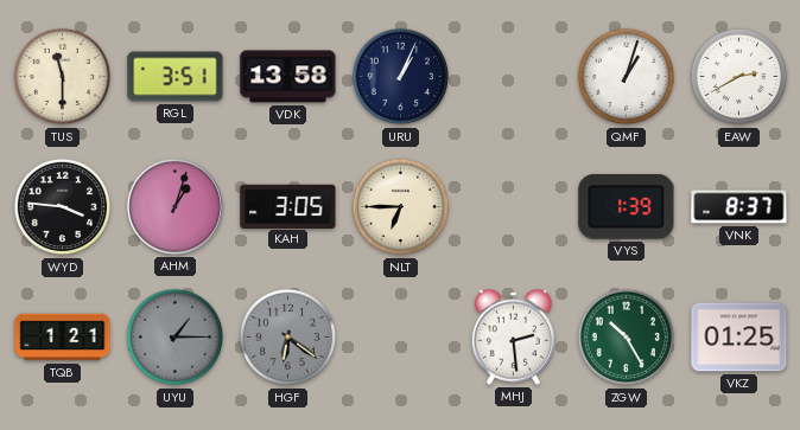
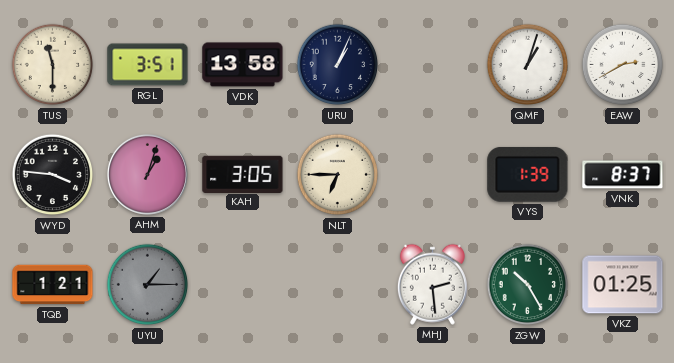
HGF: 6:21 -> none (288, 338)
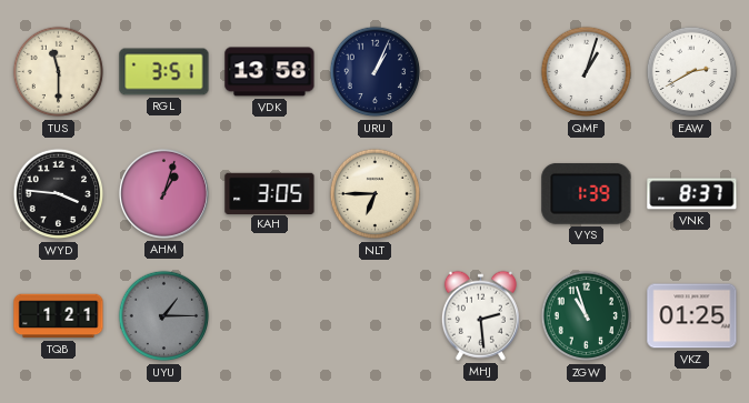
ZGW: 10:25 -> 10:57 (587, 316)
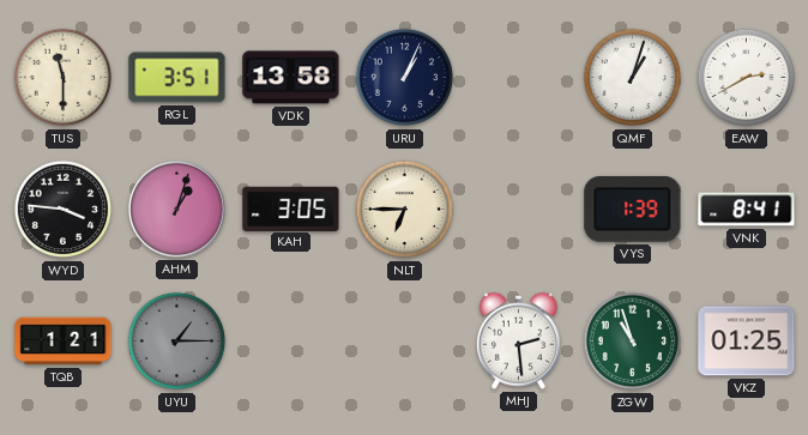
VNK: 8:37 -> 8:41 (747, 210)
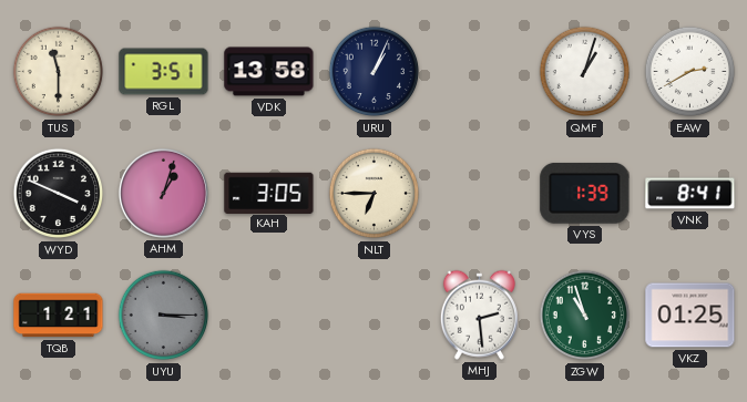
WYD: 3:46 -> 3:49 (59, 194)
UYU: 1:15 -> 3:15 (164, 316)
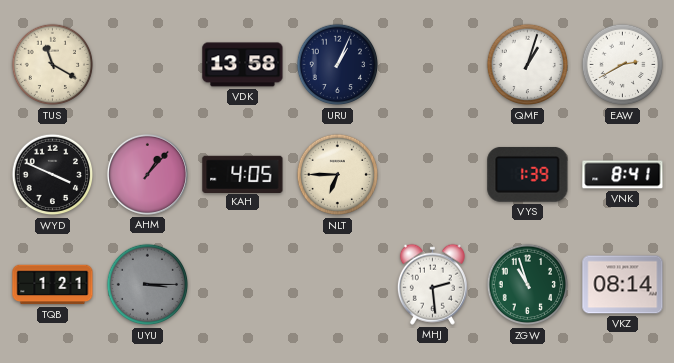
TUS: 11:30 -> 11:20 (53, 65)
RGL: 3:51 -> none (164, 72)
AHM: 1:03 -> 1:07 (147, 174)
KAH: 3:05 -> 4:05 (243, 174)
VKZ: 01:25 -> 08:14 (623, 285)
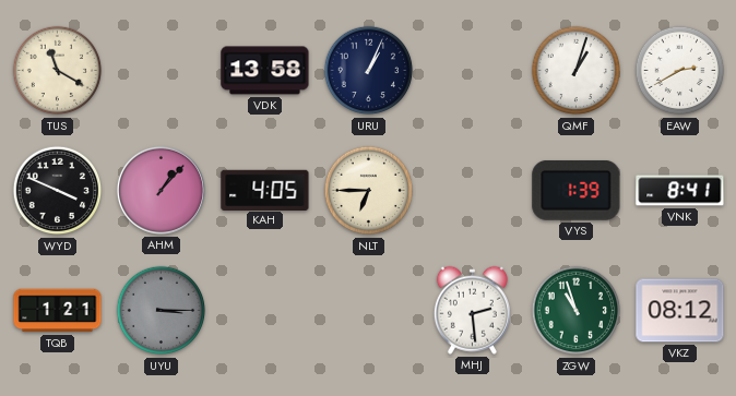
VKZ: 08:14 -> 08:12 (680, 311)
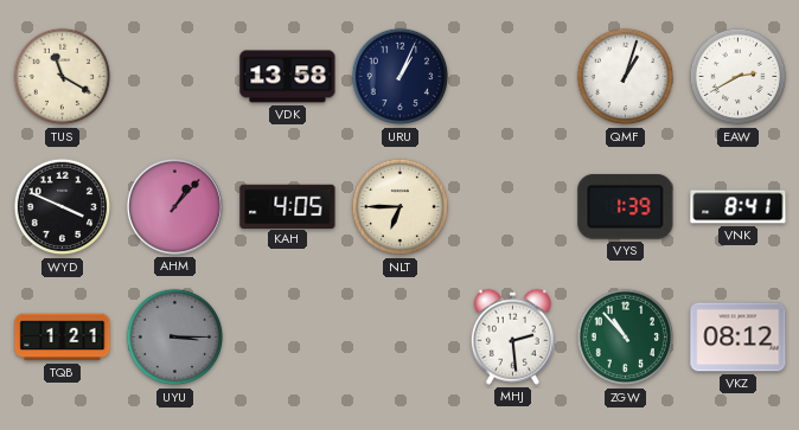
ZGW: 10:57 -> 10:53 (626, 338)
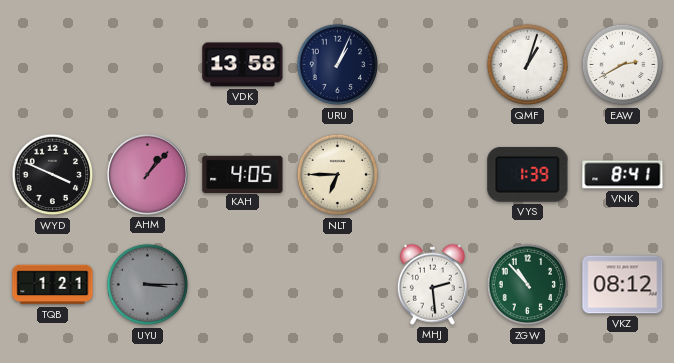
TUS: 11:20 -> none (63, 77)
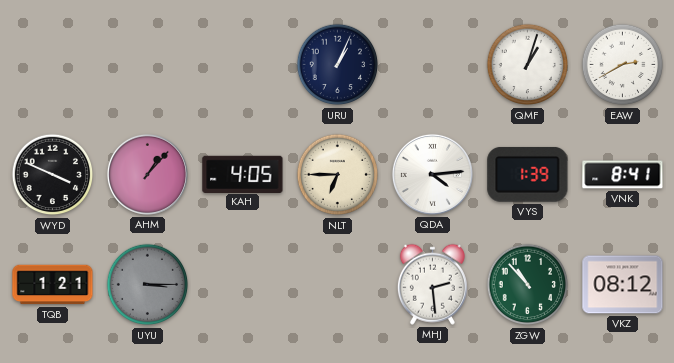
VDK: 13:58 -> none (243, 65)
QDA: none -> 4:14 (432, 174)
